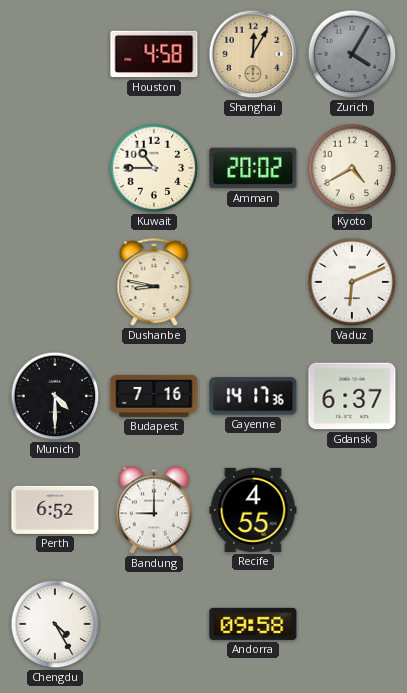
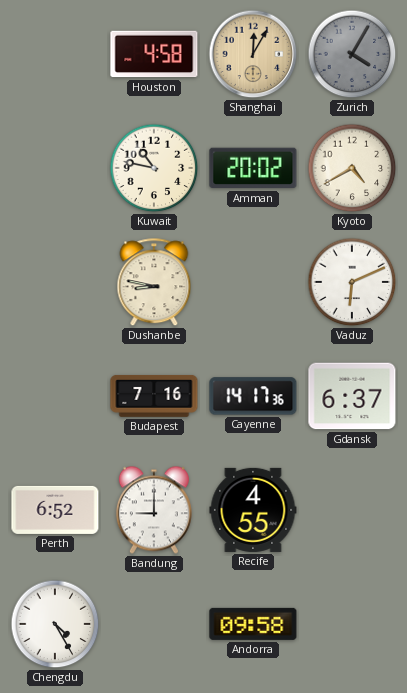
Kuwait: 10:45 -> 10:47 (154, 168)
Munich: 4:30 -> none (55, 396)
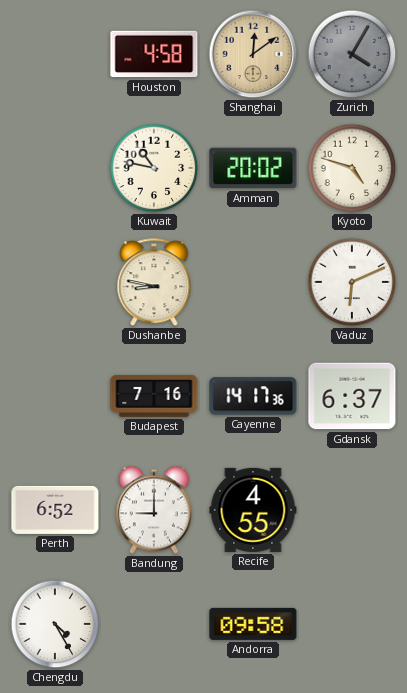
Shanghai: 12:05 -> 12:09 (253, 54)
Kyoto: 4:40 -> 4:48 (352, 168)
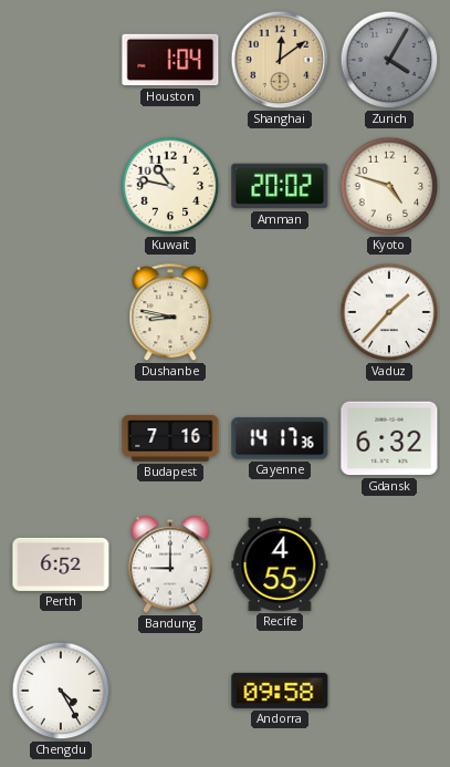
Houston: 4:58 -> 1:04 (170, 60)
Vaduz: 6:11 -> 1:37 (389, 312)
Gdansk: 6:37 -> 6:32 (389, 438)
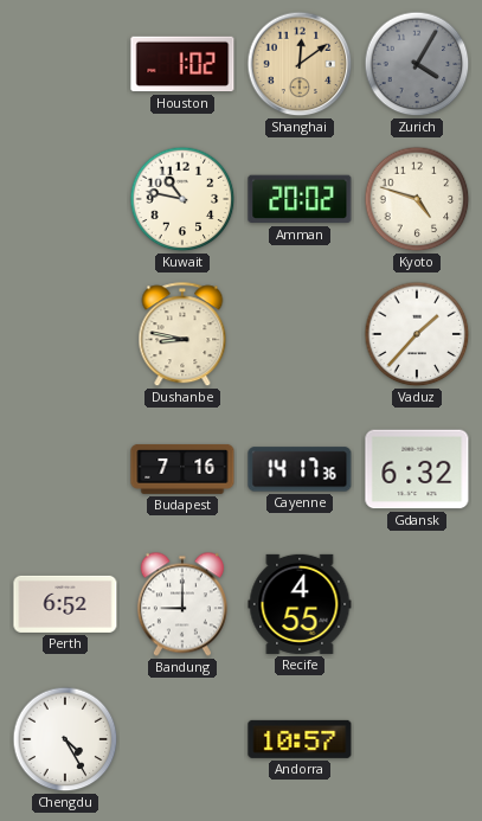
Houston: 1:04 -> 1:02 (182, 64)
Andorra: 09:58 -> 10:57 (300, 739)
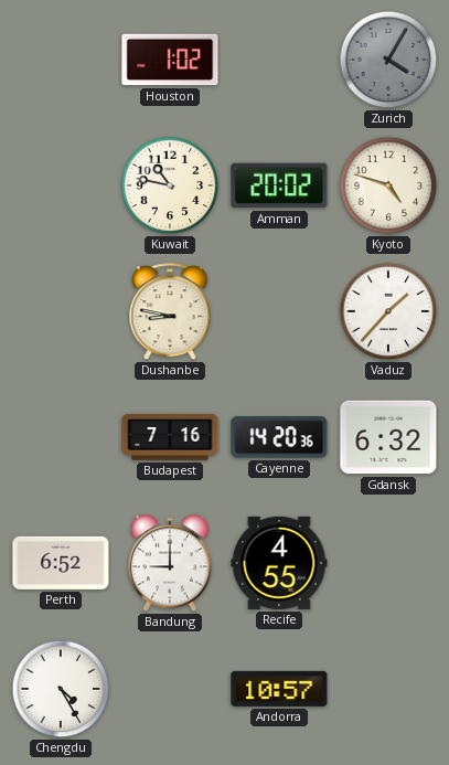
Shanghai: 12:09 -> none (300, 64)
Cayenne: 14:17 -> 14:20 (279, 437)
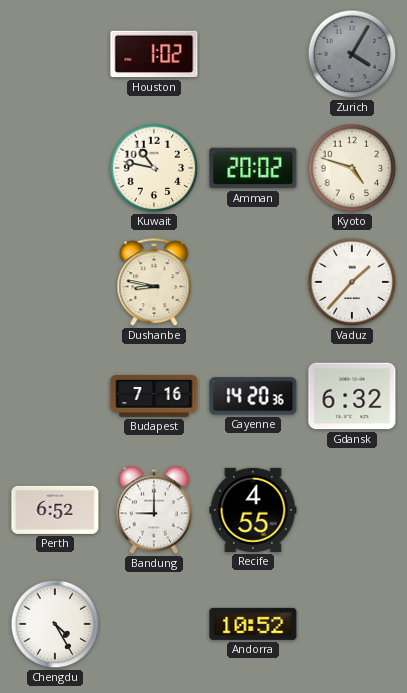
Andorra: 10:57 -> 10:52 (253, 624)
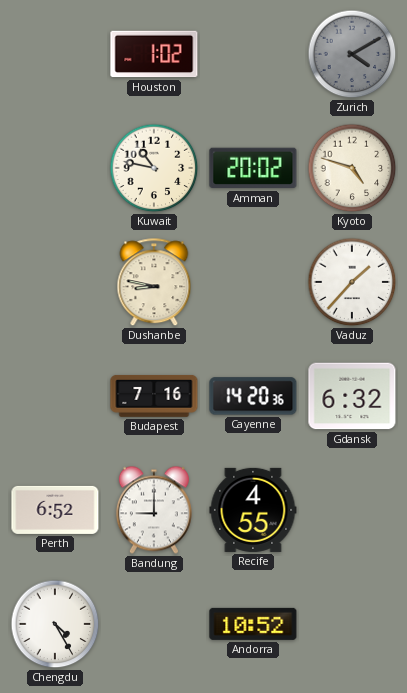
Zurich: 4:05 -> 4:10 (352, 54)
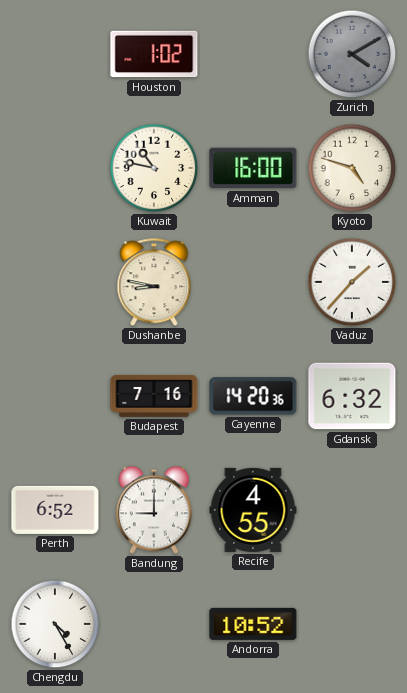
Amman: 20:02 -> 16:00 (253, 168)
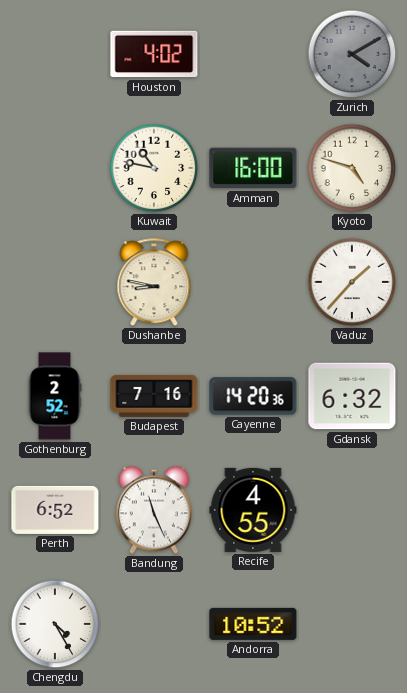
Houston: 1:02 -> 4:02 (154, 54)
Gothenburg: none -> 2:52 (55, 396)
Bandung: 9:00 -> 11:26 (154, 510)
